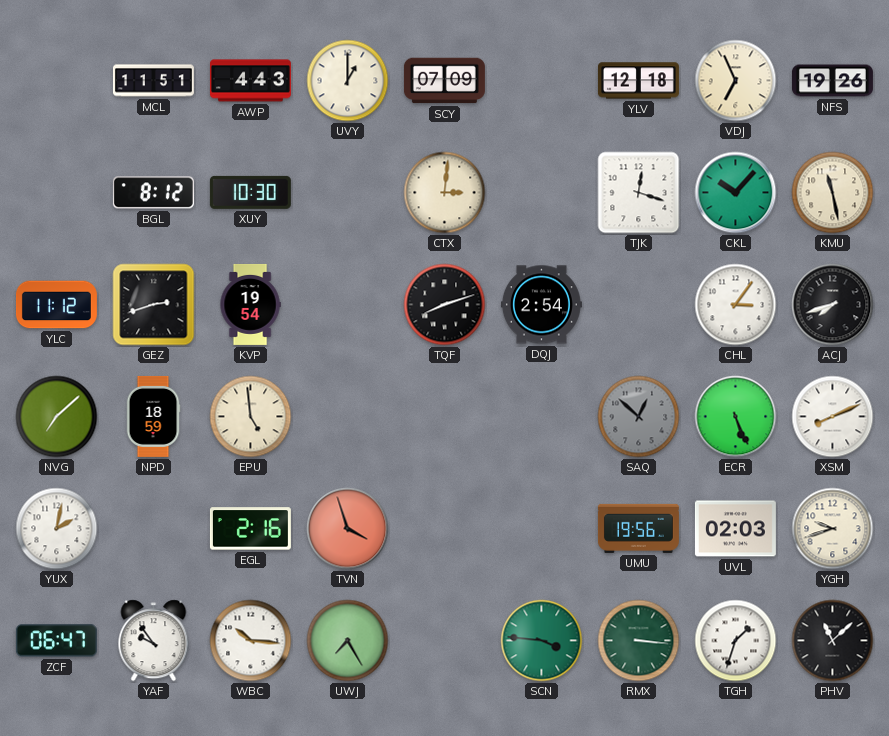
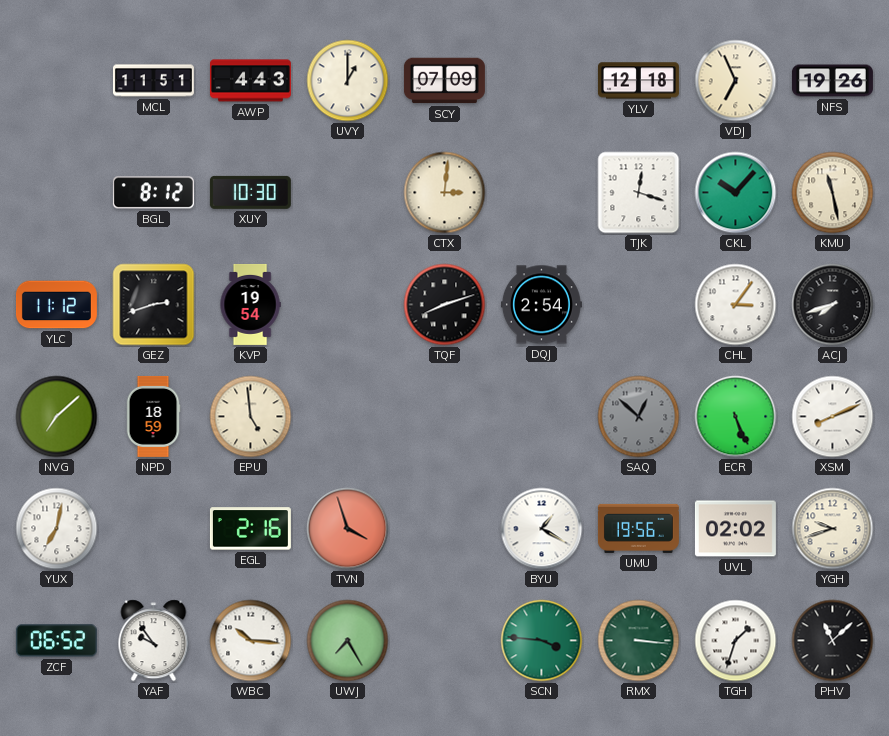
YUX: 2:02 -> 7:02 (57, 529)
BYU: none -> 1:20 (542, 529)
UVL: 02:03 -> 02:02 (735, 529)
ZCF: 06:47 -> 06:52 (56, 641)
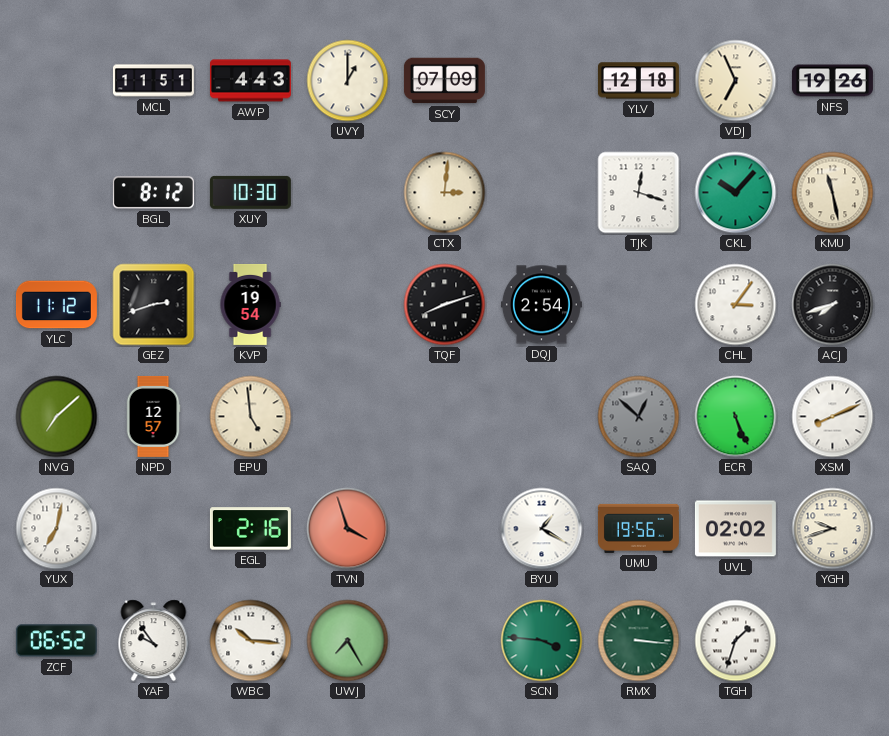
NPD: 18:59 -> 12:57 (153, 416)
PHV: 11:08 -> none (833, 641)
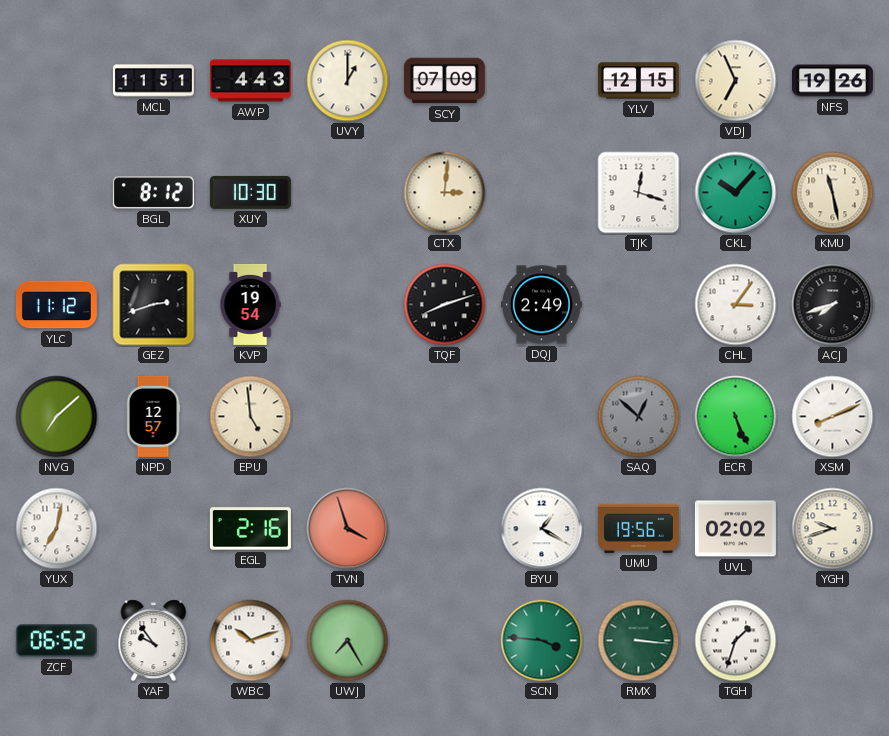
YLV: 12:18 -> 12:15 (638, 81)
DQJ: 2:54 -> 2:49 (541, 305)
WBC: 10:16 -> 10:12 (251, 641)
